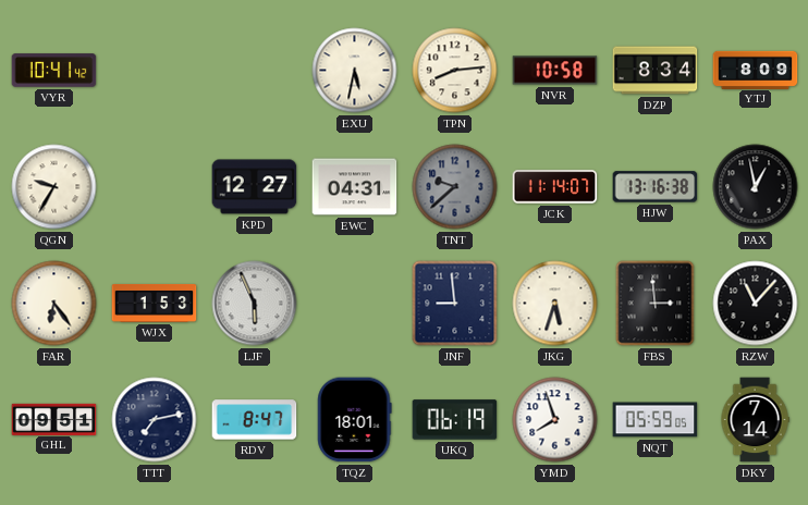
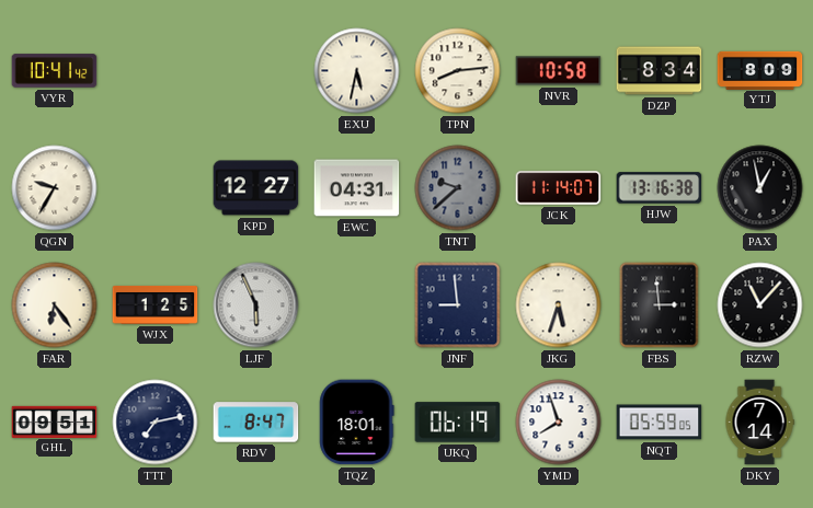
WJX: 1:53 -> 1:25 (156, 304)
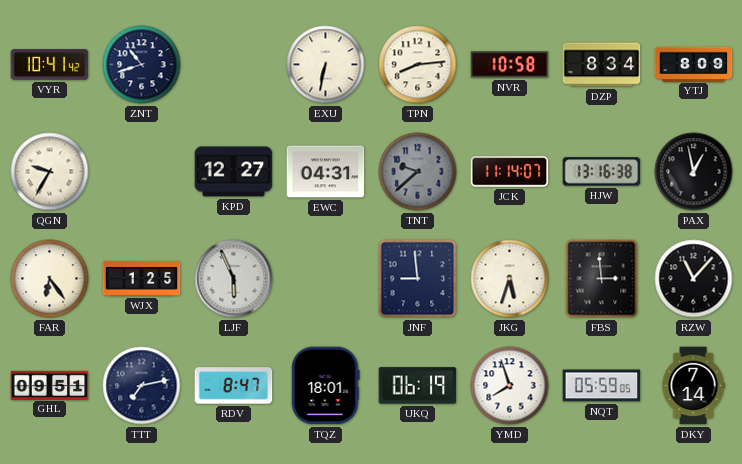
ZNT: none -> 10:42 (142, 65)
EXU: 5:32 -> 6:32 (326, 65)
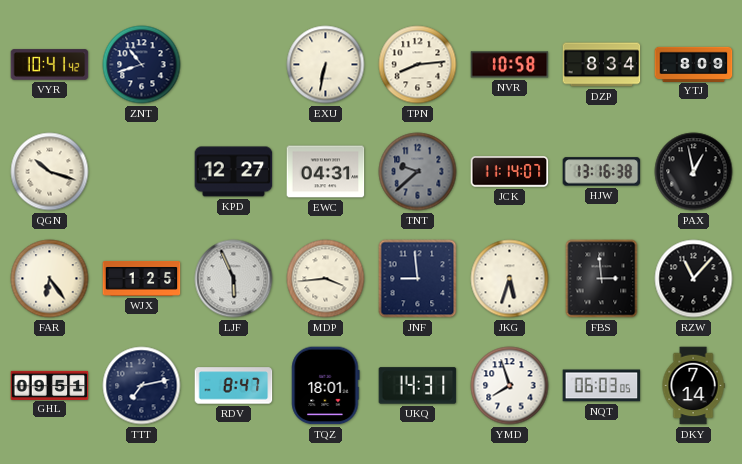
QGN: 9:35 -> 10:18 (50, 172)
MDP: none -> 3:44 (326, 279)
UKQ: 06:19 -> 14:31 (418, 386)
NQT: 05:59 -> 06:03 (602, 386)
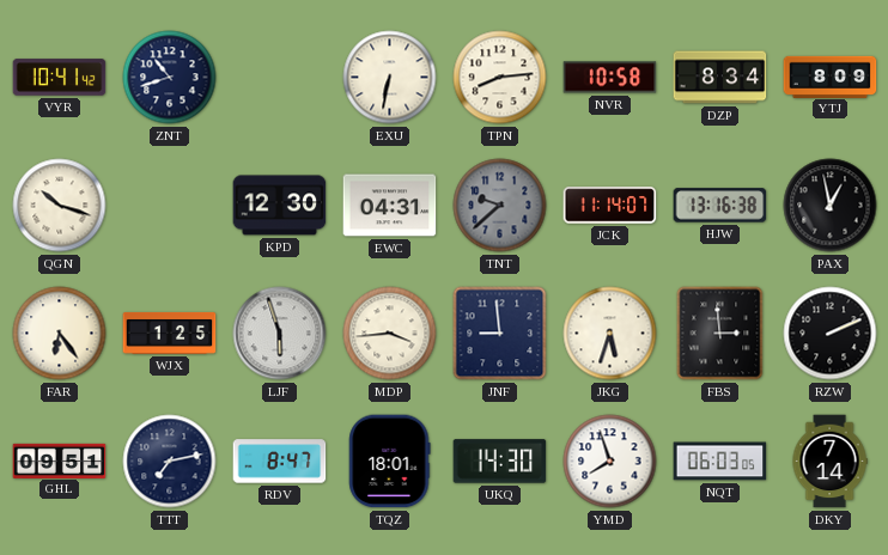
KPD: 12:27 -> 12:30 (280, 206)
LJF: 5:56 -> 5:57 (280, 334)
RZW: 11:07 -> 2:11 (831, 334)
UKQ: 14:31 -> 14:30 (500, 462)
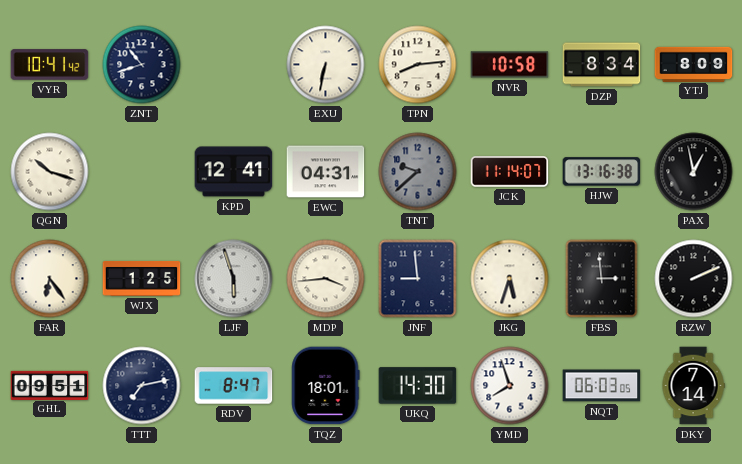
KPD: 12:30 -> 12:41 (234, 172)
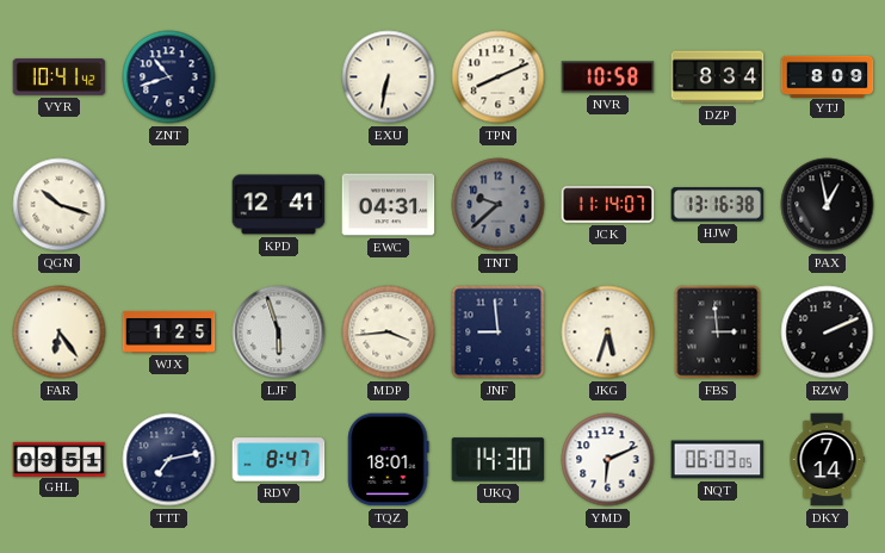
TPN: 8:14 -> 8:11 (499, 77)
YMD: 7:57 -> 6:11 (608, 460)
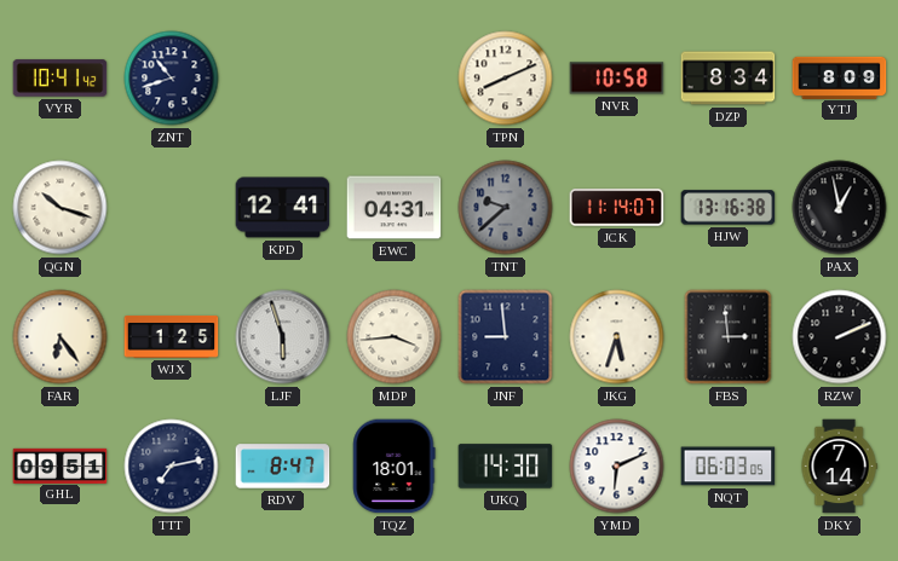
EXU: 6:32 -> none (389, 77)
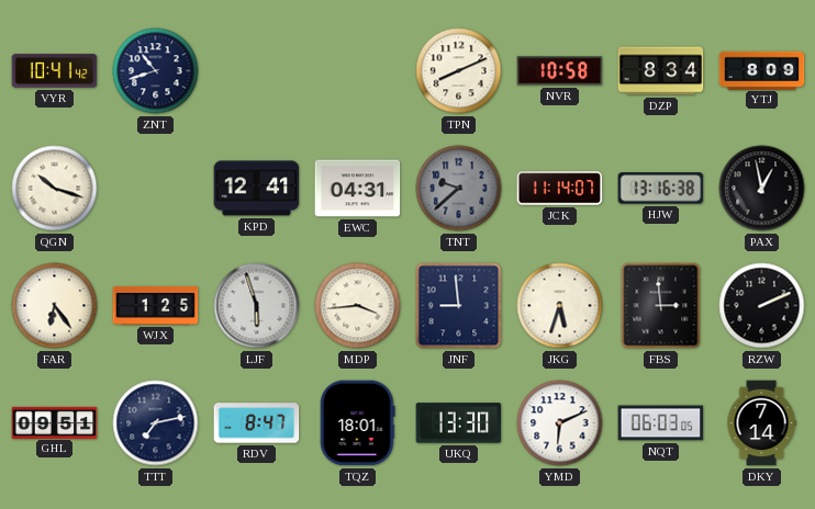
UKQ: 14:30 -> 13:30 (459, 423)
